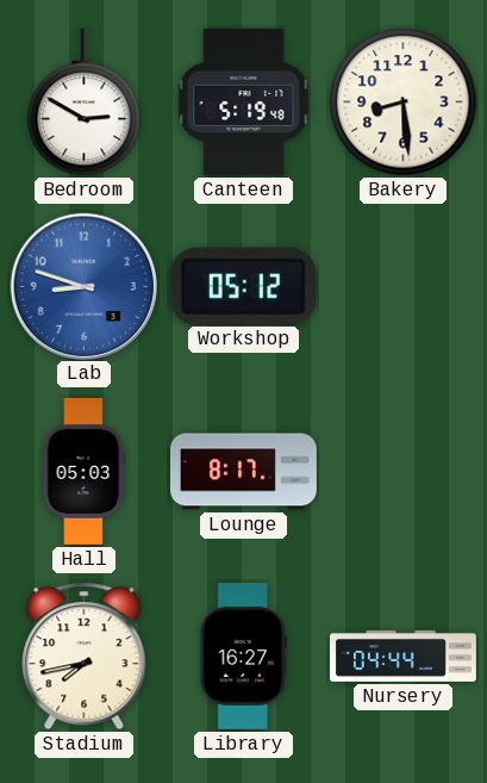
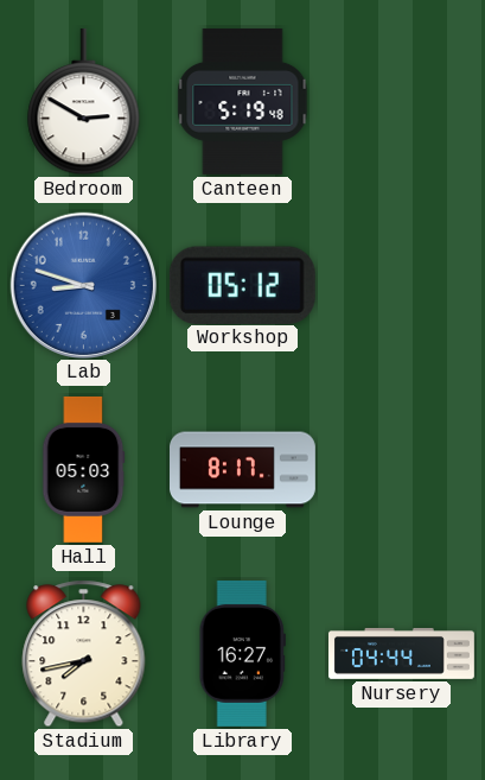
Bakery: 8:29 -> none (404, 102)
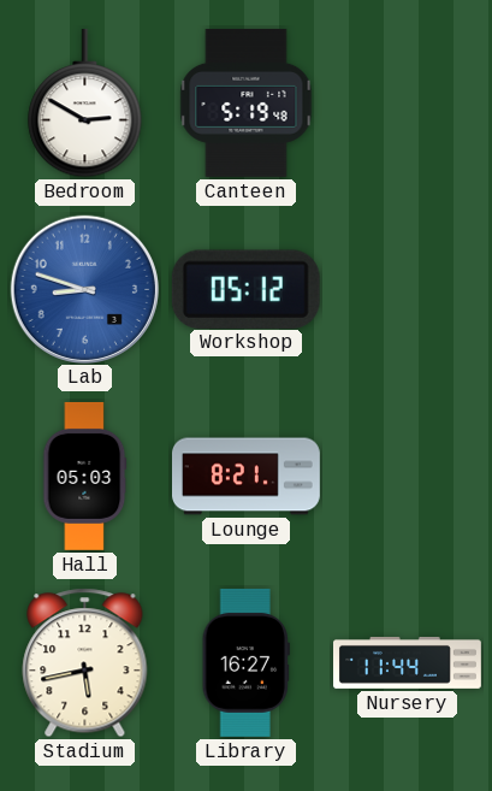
Lounge: 8:17 -> 8:21 (247, 477)
Stadium: 7:43 -> 5:43 (85, 663)
Nursery: 04:44 -> 11:44 (408, 662)
